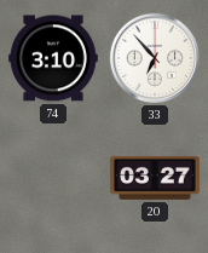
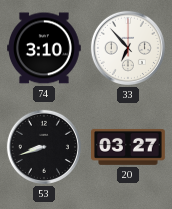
53: none -> 8:42 (44, 147)
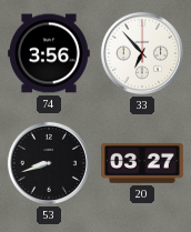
74: 3:10 -> 3:56 (50, 53)
